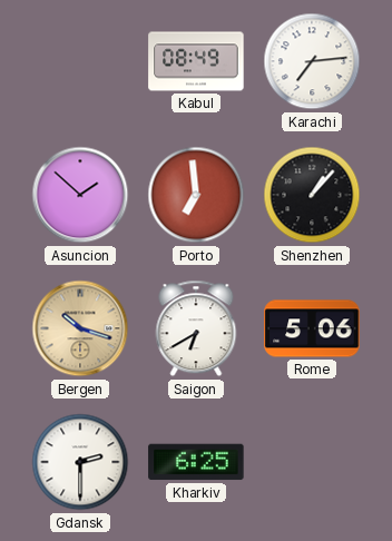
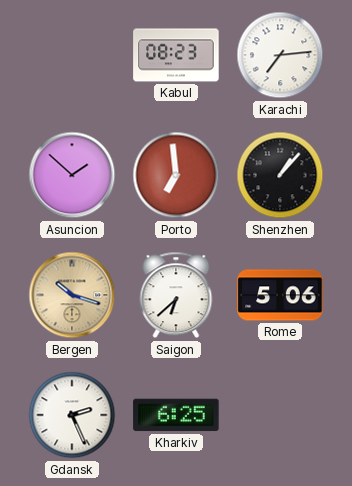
Kabul: 08:49 -> 08:23 (176, 55)
Saigon: 6:40 -> 6:38 (176, 295)
Gdansk: 2:30 -> 2:26 (72, 415)
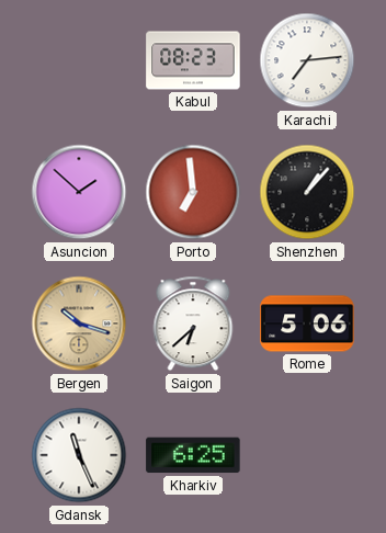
Gdansk: 2:26 -> 11:26 (79, 455)
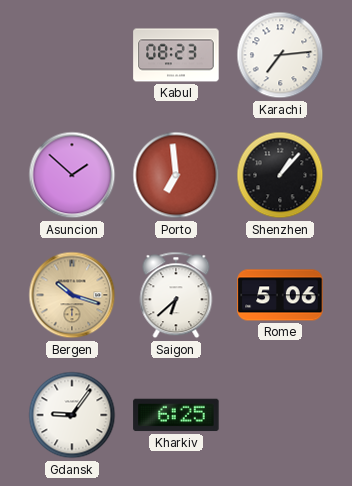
Gdansk: 11:26 -> 9:06 (72, 415)
